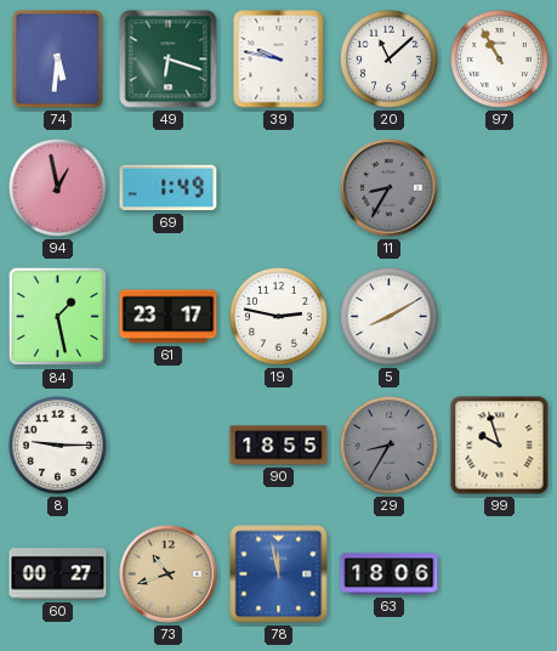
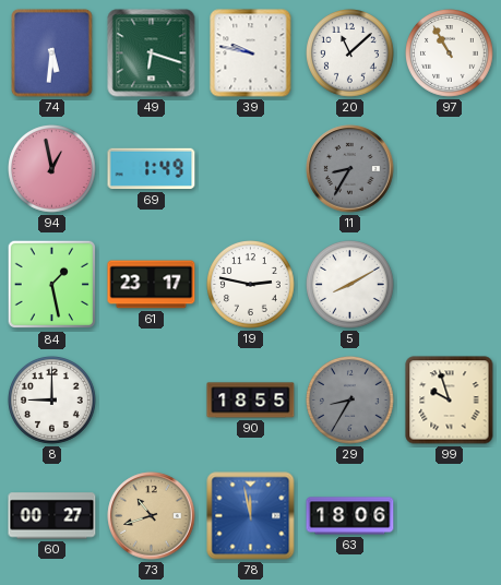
8: 9:15 -> 9:00 (52, 401)
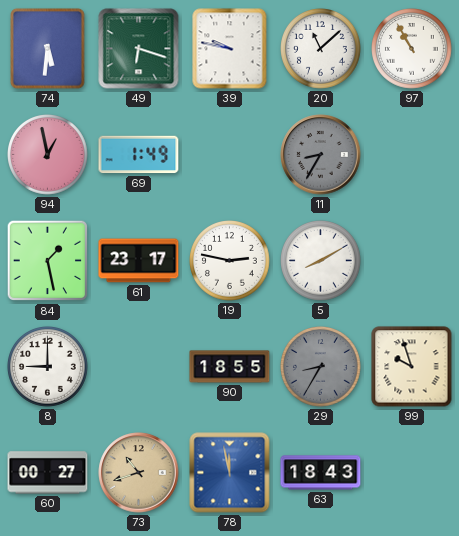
63: 18:06 -> 18:43 (321, 473)
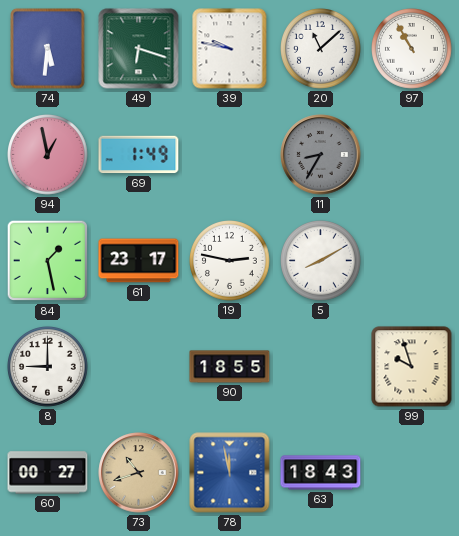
29: 8:35 -> none (321, 367)
